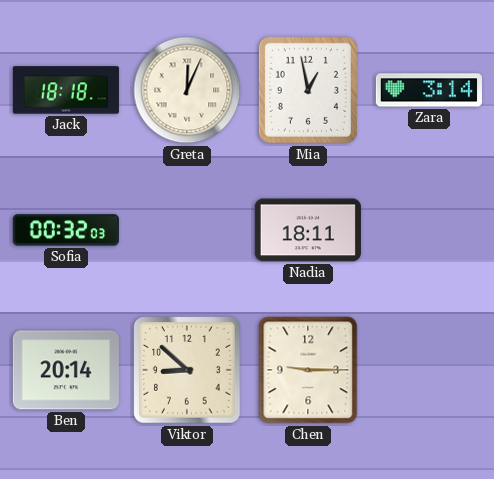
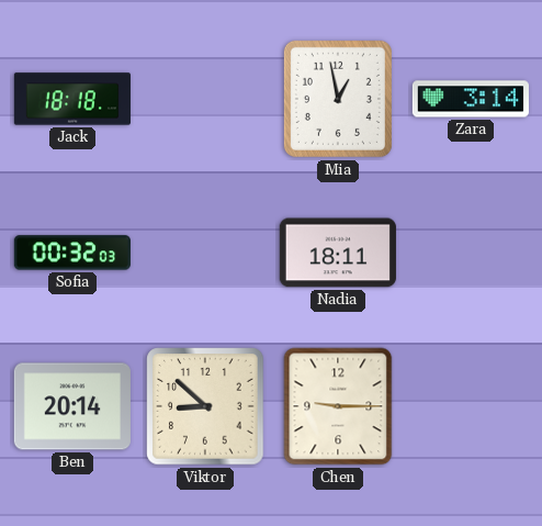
Greta: 12:04 -> none (187, 90)
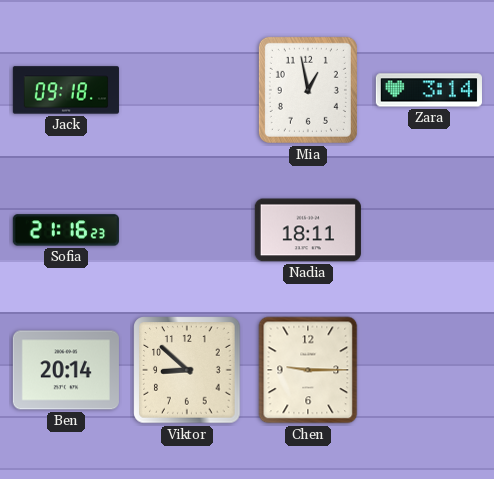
Jack: 18:18 -> 09:18 (66, 90)
Sofia: 00:32 -> 21:16 (66, 230)
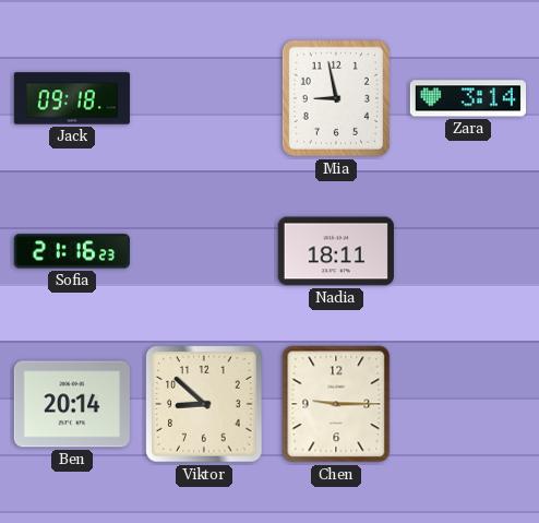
Mia: 12:58 -> 8:58 (336, 98)
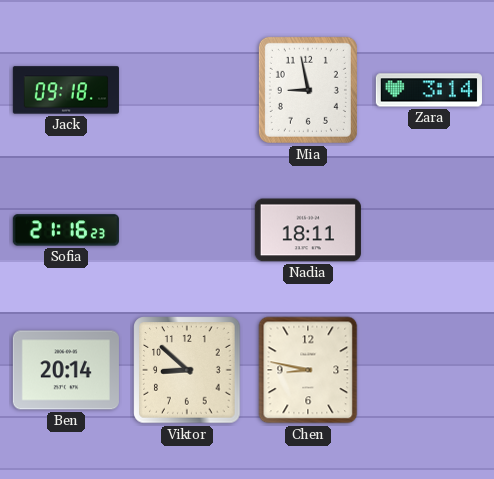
Chen: 9:15 -> 8:47 (308, 370)
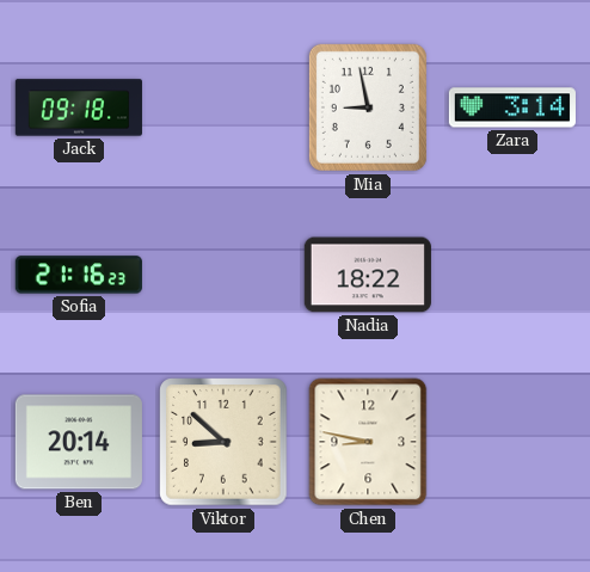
Nadia: 18:11 -> 18:22 (368, 275)
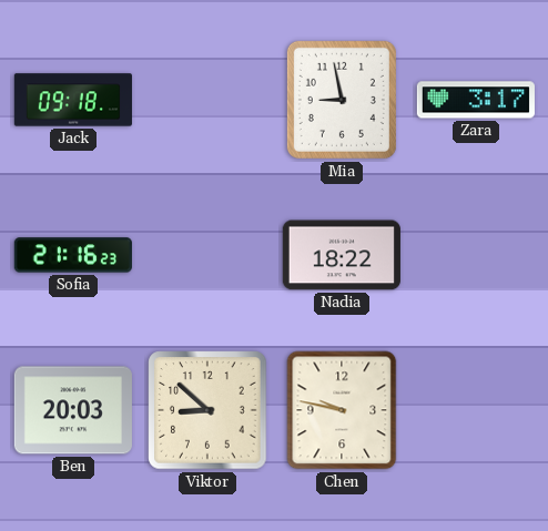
Zara: 3:14 -> 3:17 (476, 100)
Ben: 20:14 -> 20:03 (73, 410)
Chen: 8:47 -> 9:47 (342, 410)
